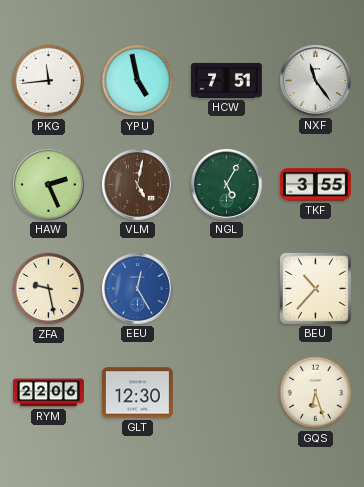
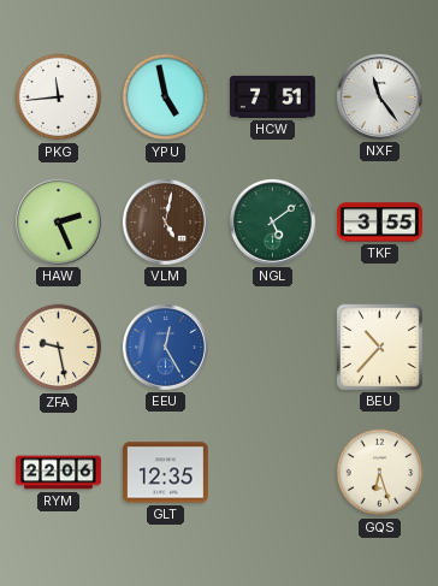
NGL: 5:05 -> 5:09 (272, 221)
GLT: 12:30 -> 12:35 (165, 473)
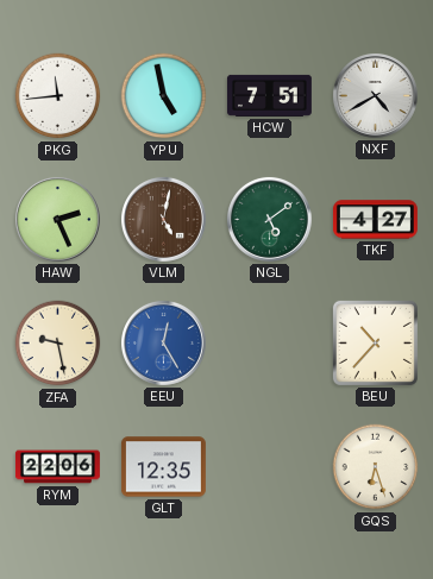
NXF: 11:24 -> 4:40 (375, 95)
TKF: 3:55 -> 4:27 (375, 220)
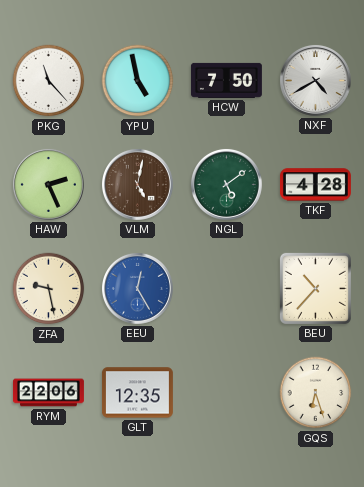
PKG: 11:44 -> 11:23 (49, 81)
HCW: 7:51 -> 7:50 (226, 80)
TKF: 4:27 -> 4:28 (315, 185)
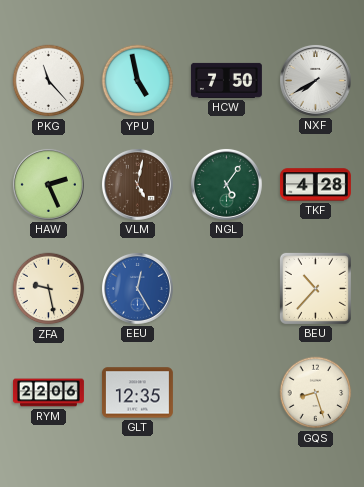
NXF: 4:40 -> 7:40 (315, 80)
NGL: 5:09 -> 5:06 (226, 184)
GQS: 6:27 -> 8:27 (316, 393)
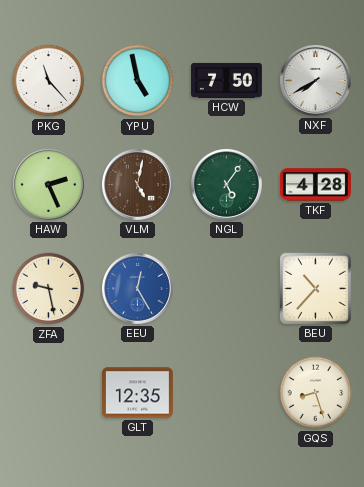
RYM: 22:06 -> none (49, 393)
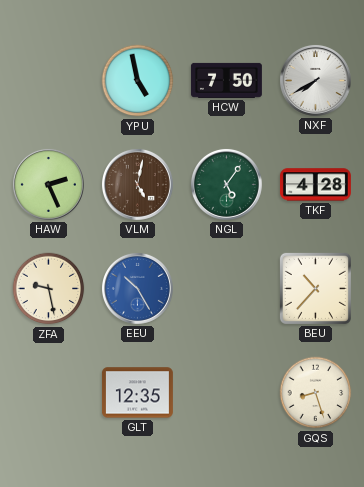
PKG: 11:23 -> none (49, 81)
EEU: 12:25 -> 10:25 (137, 288)
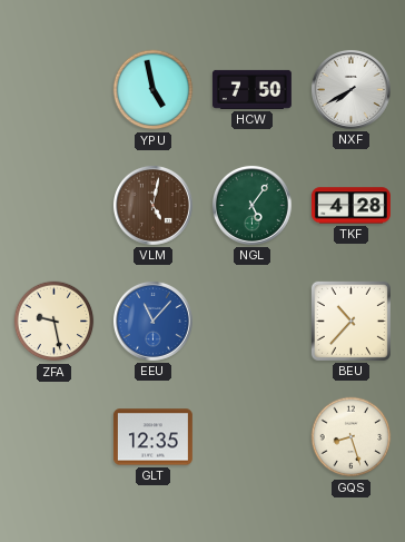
HAW: 2:26 -> none (48, 184)
EEU: 10:25 -> 11:07 (152, 321)
